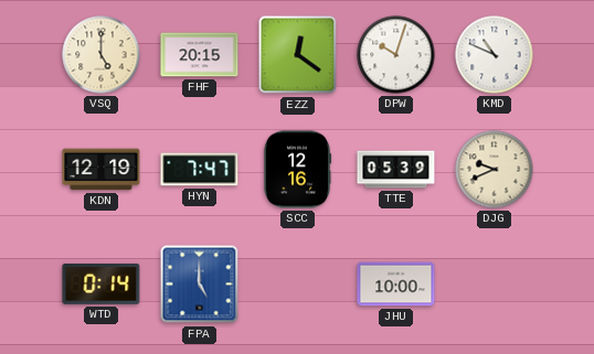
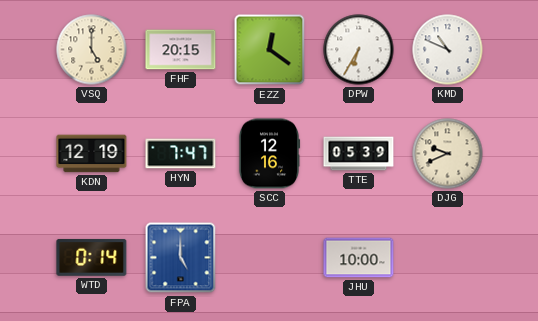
DPW: 10:03 -> 6:35 (359, 50)
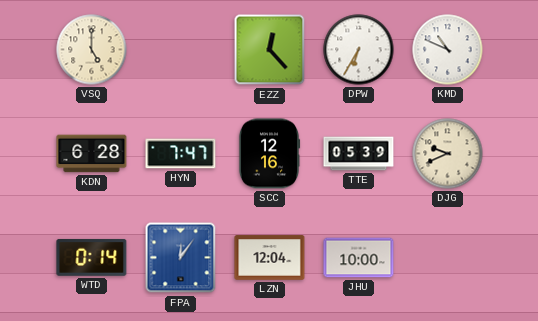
FHF: 20:15 -> none (181, 50)
EZZ: 12:21 -> 12:23 (270, 50)
KDN: 12:19 -> 6:28 (92, 154)
FPA: 5:00 -> 12:06 (181, 258)
LZN: none -> 12:04 (270, 258)
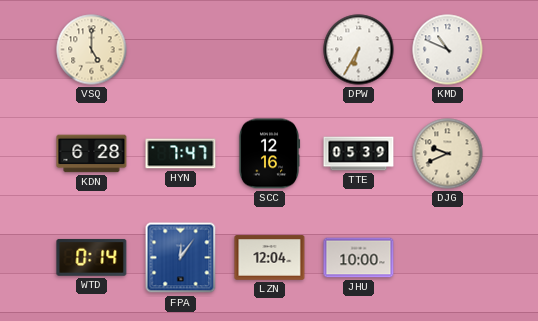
EZZ: 12:23 -> none (270, 50)
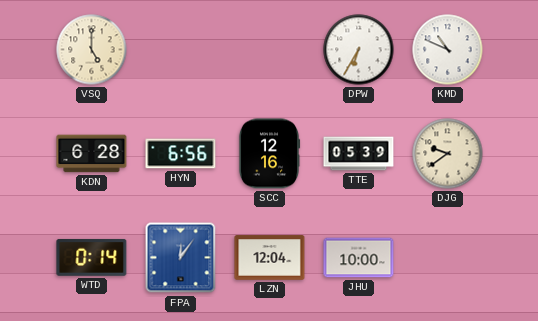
HYN: 7:47 -> 6:56 (181, 154)
DJG: 9:41 -> 9:39 (448, 154)
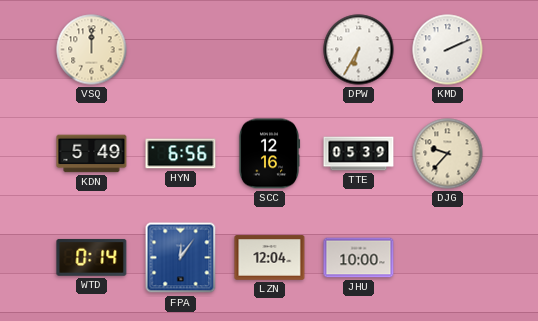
VSQ: 5:00 -> 12:00 (92, 50)
KMD: 10:49 -> 2:11 (448, 50)
KDN: 6:28 -> 5:49 (92, 154)
DJG: 9:39 -> 9:37 (448, 154)
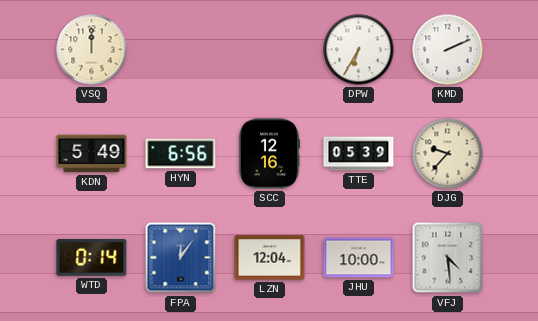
VFJ: none -> 4:29 (448, 258)
